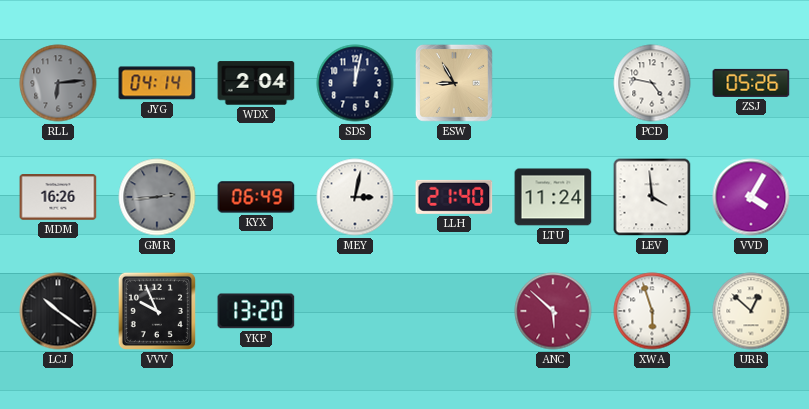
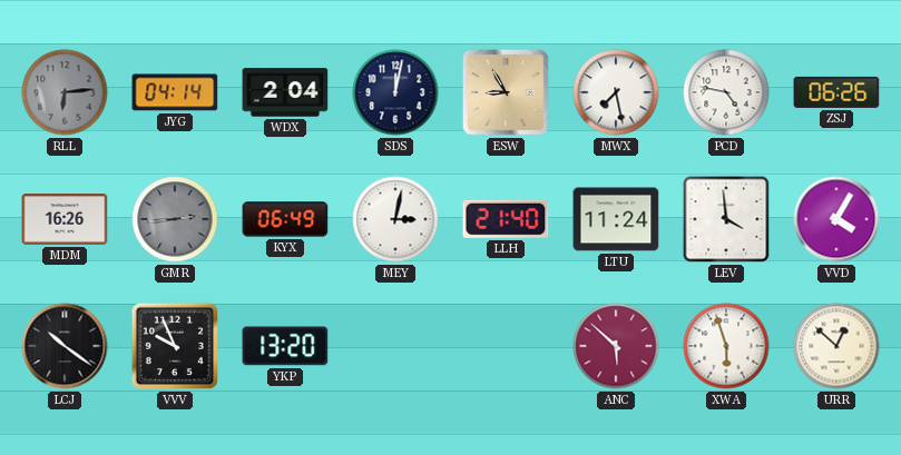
MWX: none -> 7:28 (616, 92)
ZSJ: 05:26 -> 06:26 (836, 92)
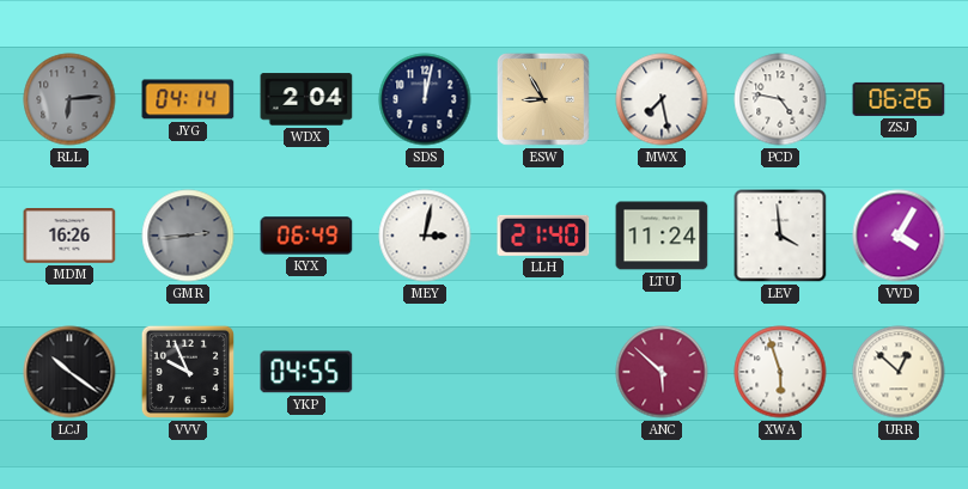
YKP: 13:20 -> 04:55 (306, 372)
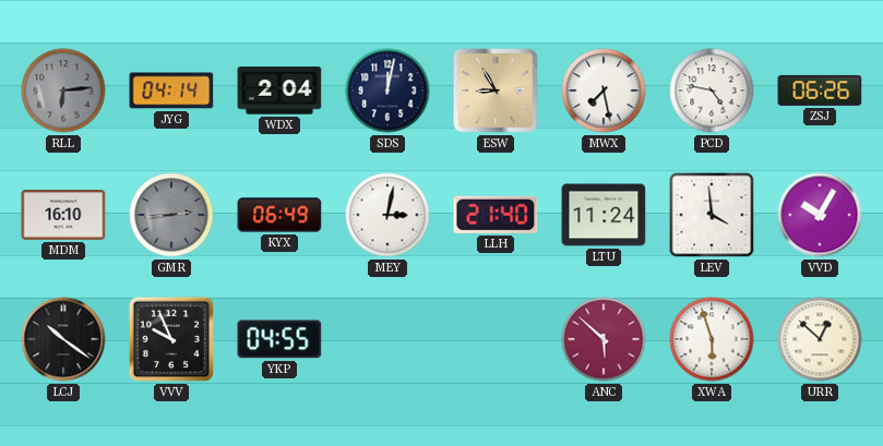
MDM: 16:26 -> 16:10 (63, 216)
VVD: 4:05 -> 10:05 (820, 215)
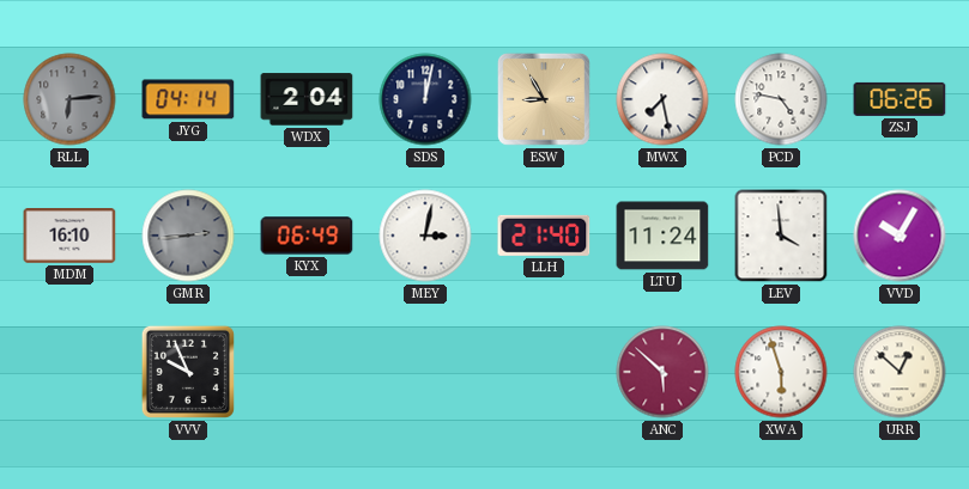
LCJ: 10:21 -> none (63, 339)
YKP: 04:55 -> none (279, 339)
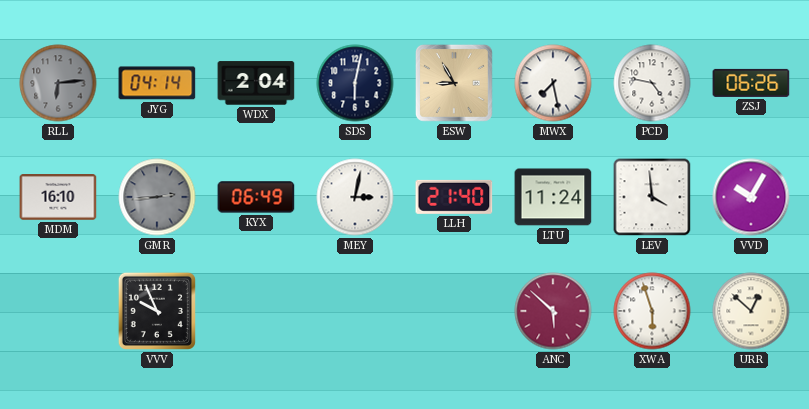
SDS: 12:02 -> 6:02 (355, 83)
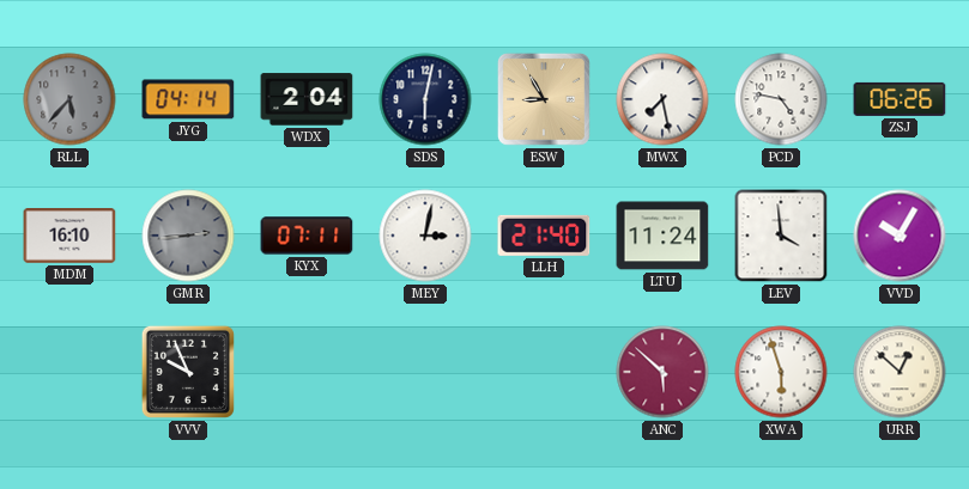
RLL: 6:14 -> 5:37 (69, 99)
KYX: 06:49 -> 07:11 (307, 236)
